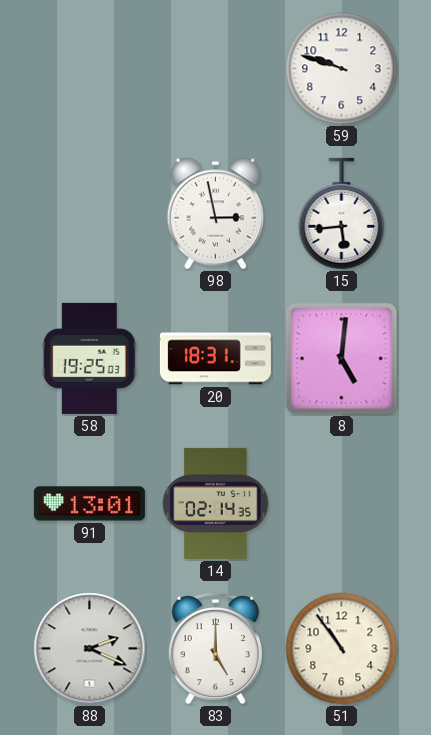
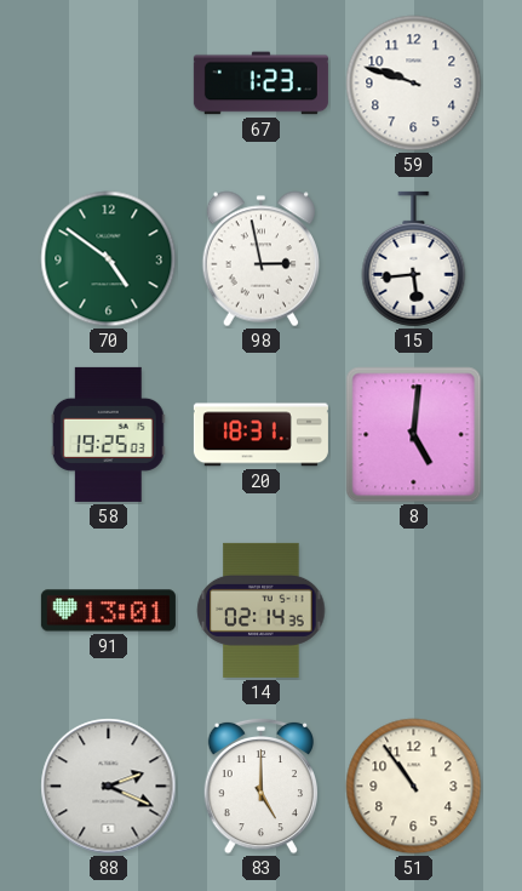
67: none -> 1:23 (260, 84)
70: none -> 4:51 (109, 259)
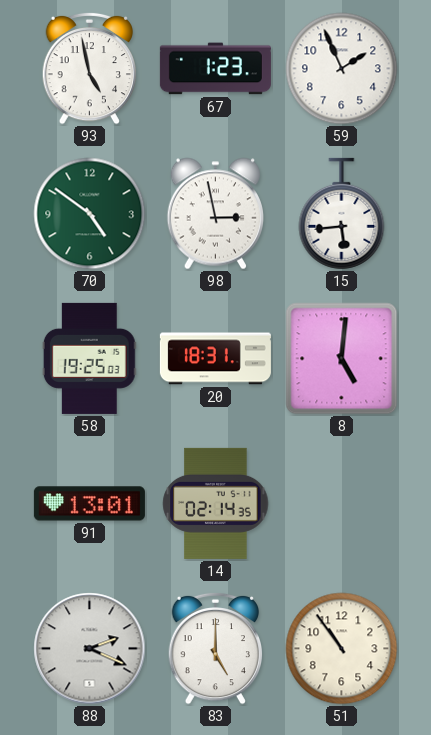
93: none -> 4:58 (89, 68)
59: 9:48 -> 1:56 (342, 69)
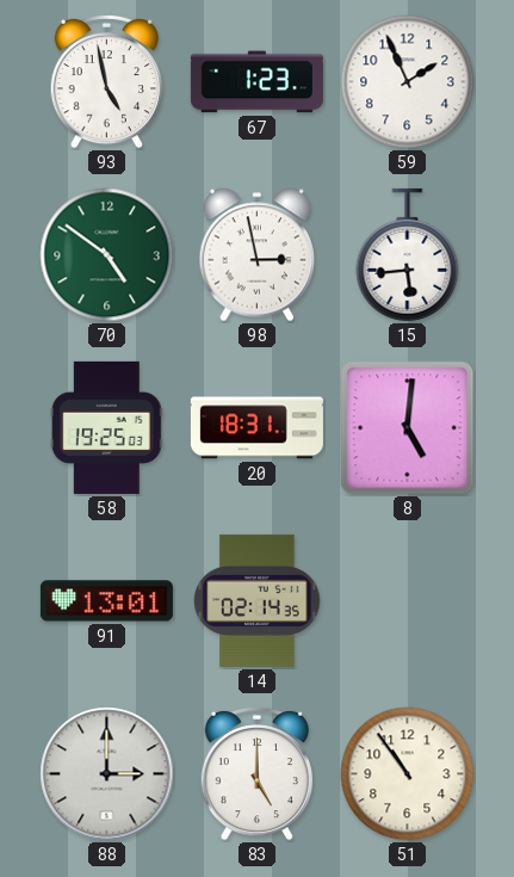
88: 2:19 -> 3:00 (107, 774)
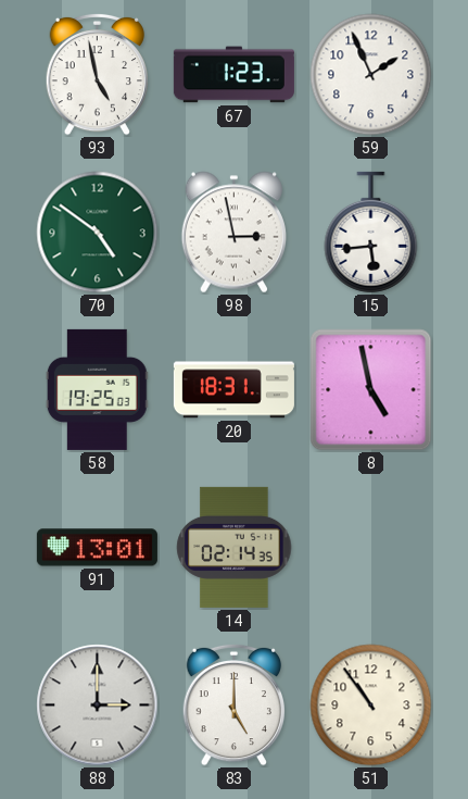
8: 5:01 -> 4:58 (371, 390)
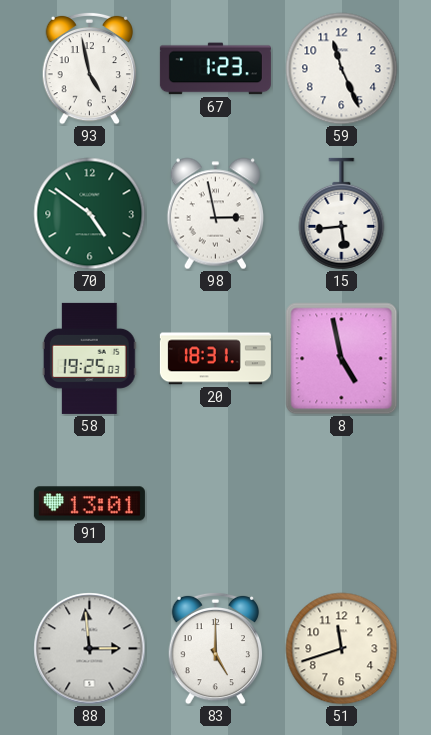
59: 1:56 -> 11:26 (342, 69)
14: 02:14 -> none (235, 547)
88: 3:00 -> 2:59 (90, 649)
51: 10:54 -> 11:42 (342, 649)
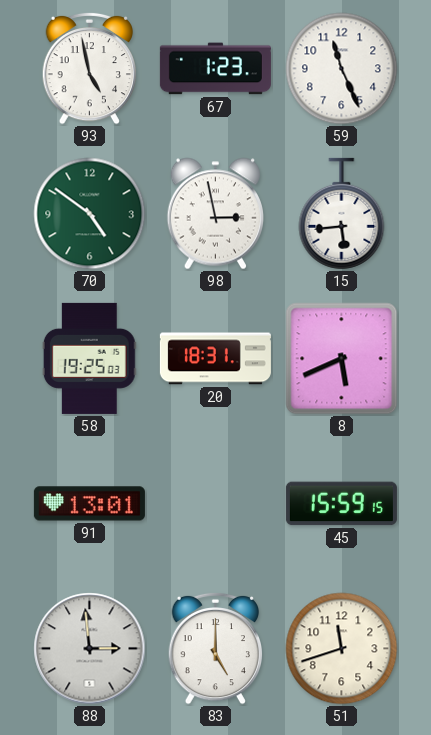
8: 4:58 -> 5:41 (342, 359)
45: none -> 15:59 (341, 504)
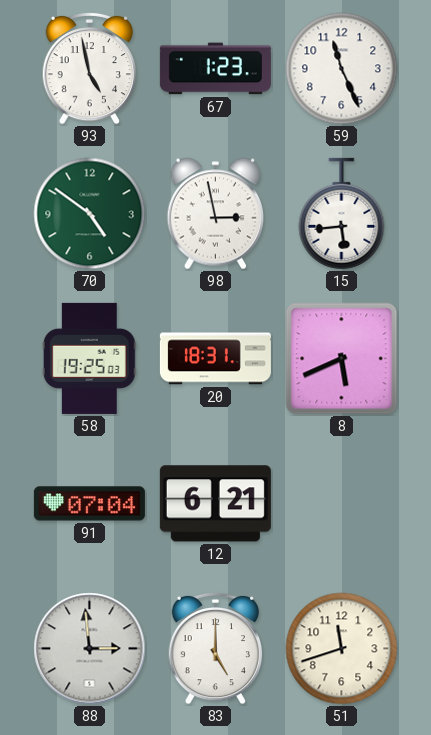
91: 13:01 -> 07:04 (89, 504)
12: none -> 6:21 (215, 504)
45: 15:59 -> none (341, 504)
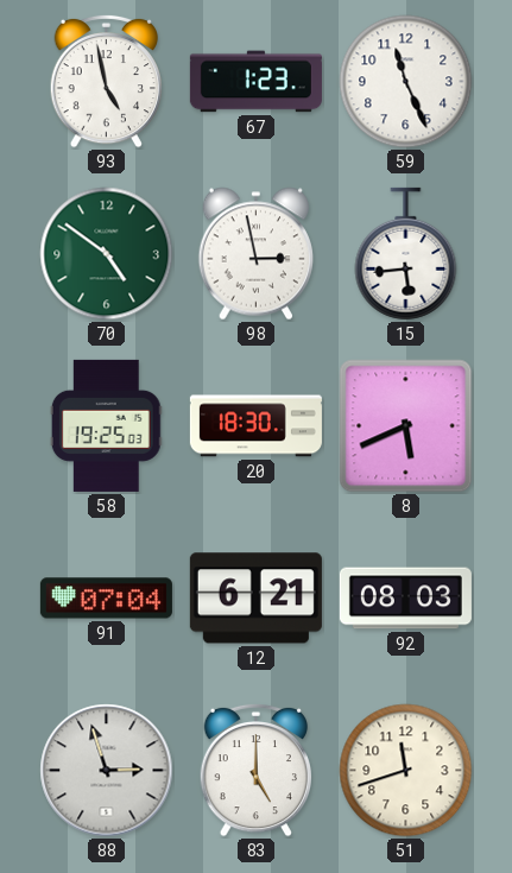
20: 18:31 -> 18:30 (255, 426)
92: none -> 08:03 (405, 599)
88: 2:59 -> 2:57 (107, 771)
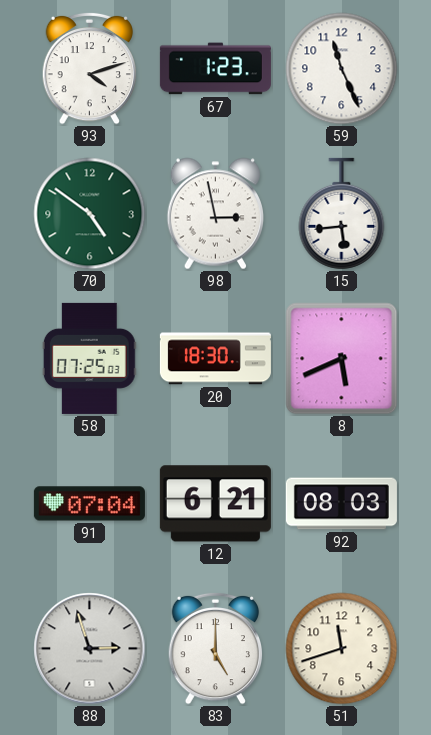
93: 4:58 -> 4:12 (89, 68)
58: 19:25 -> 07:25 (89, 358)
